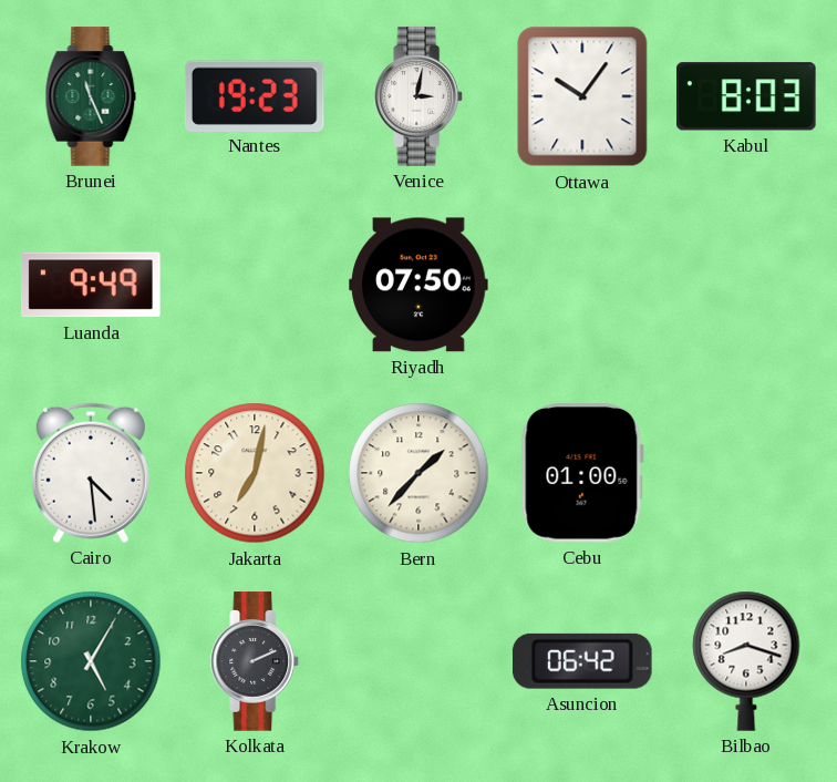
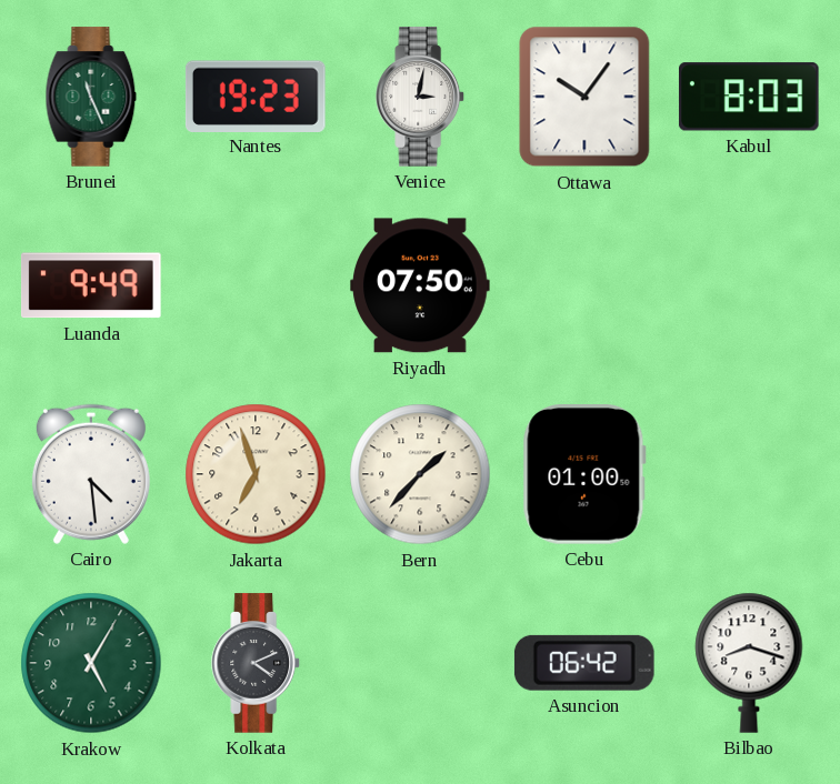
Jakarta: 7:02 -> 6:57 (256, 474)
Kolkata: 2:11 -> 4:11 (257, 663)
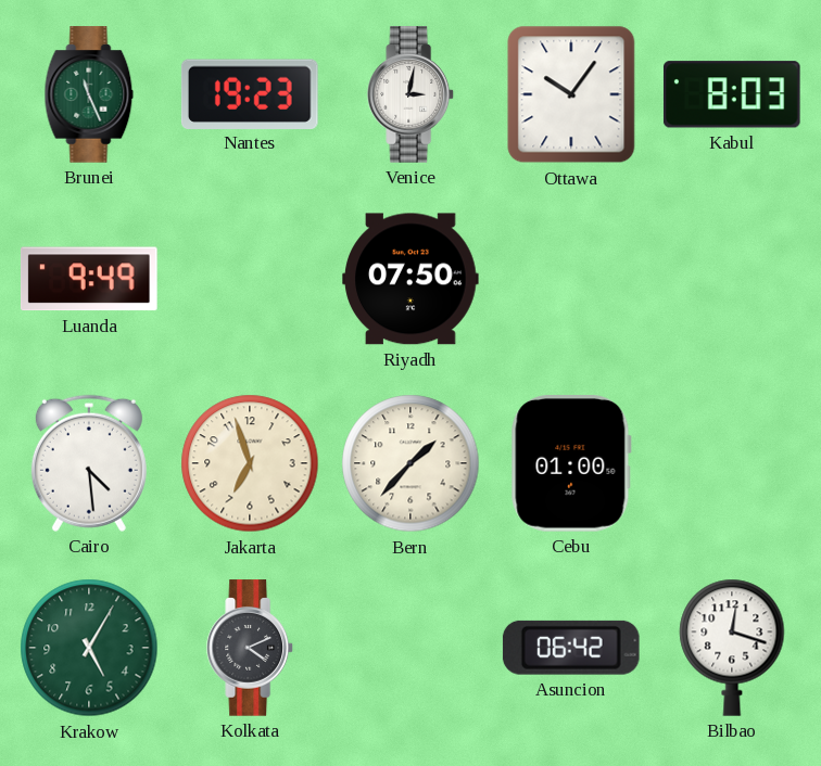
Bilbao: 8:18 -> 12:18 (732, 648)
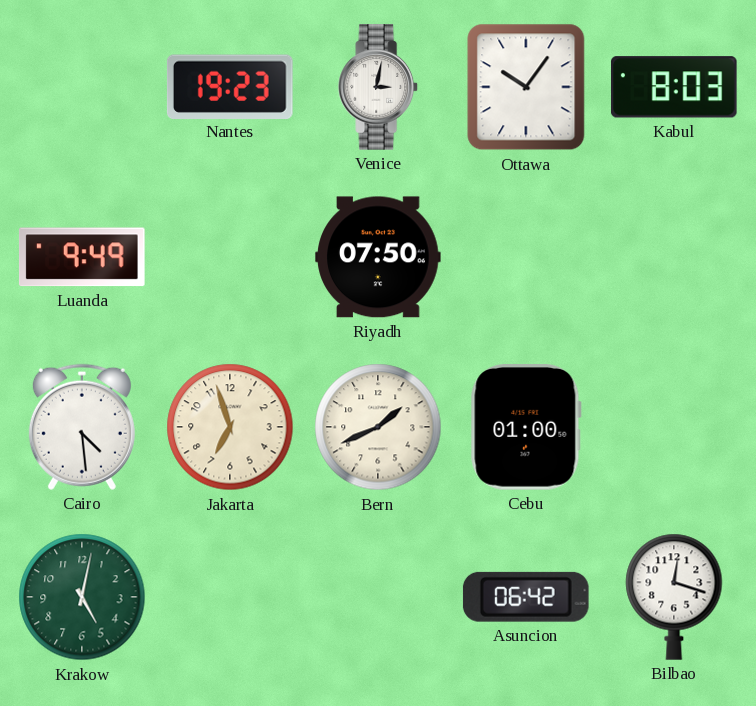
Brunei: 11:26 -> none (89, 94)
Bern: 1:37 -> 1:41 (378, 427)
Krakow: 5:05 -> 5:02 (82, 597)
Kolkata: 4:11 -> none (251, 648)
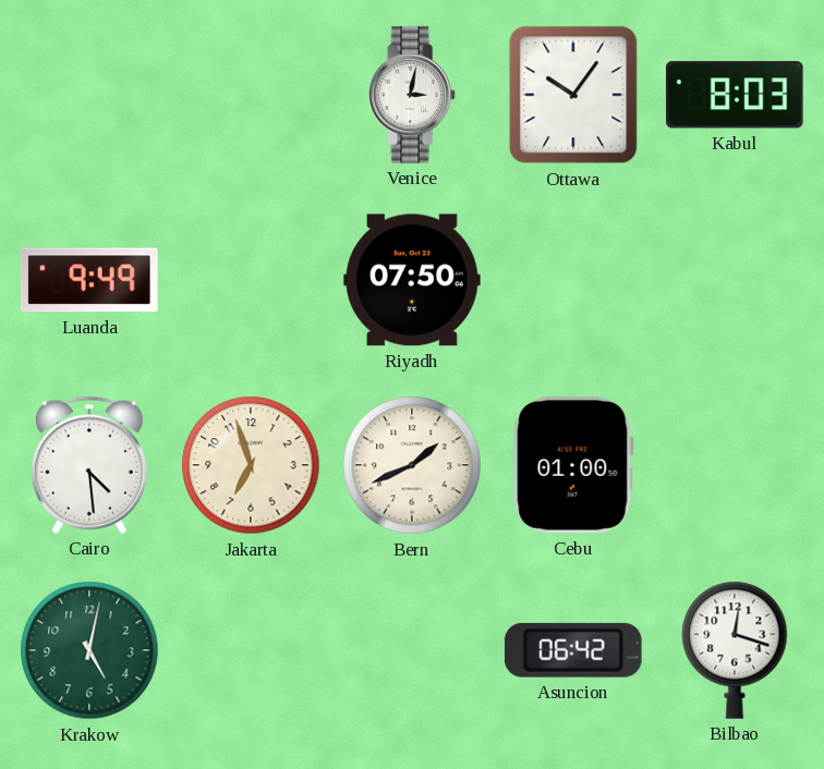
Nantes: 19:23 -> none (230, 86)
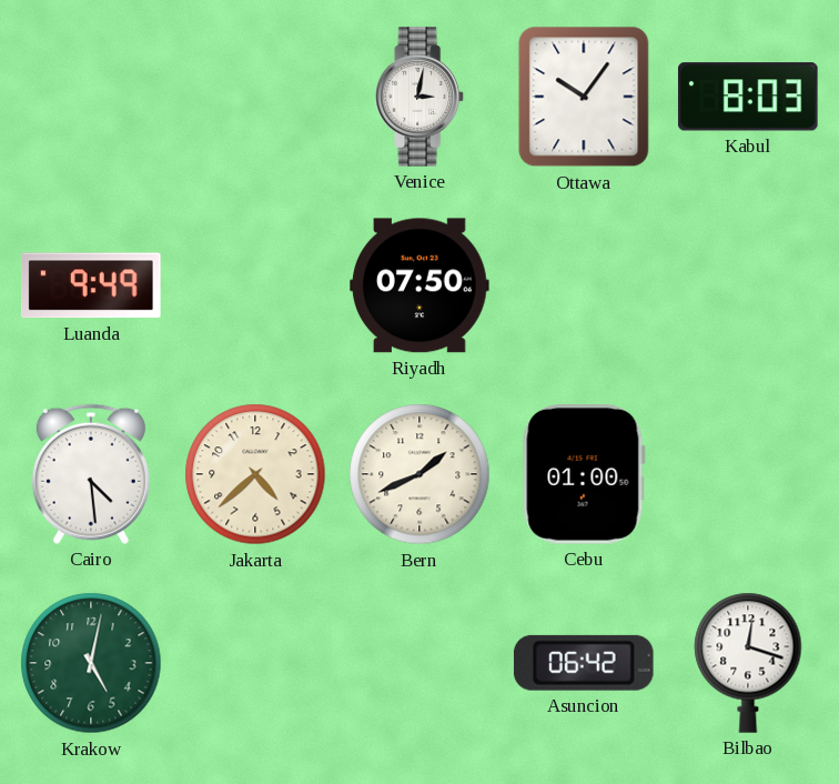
Jakarta: 6:57 -> 4:38 (255, 474)
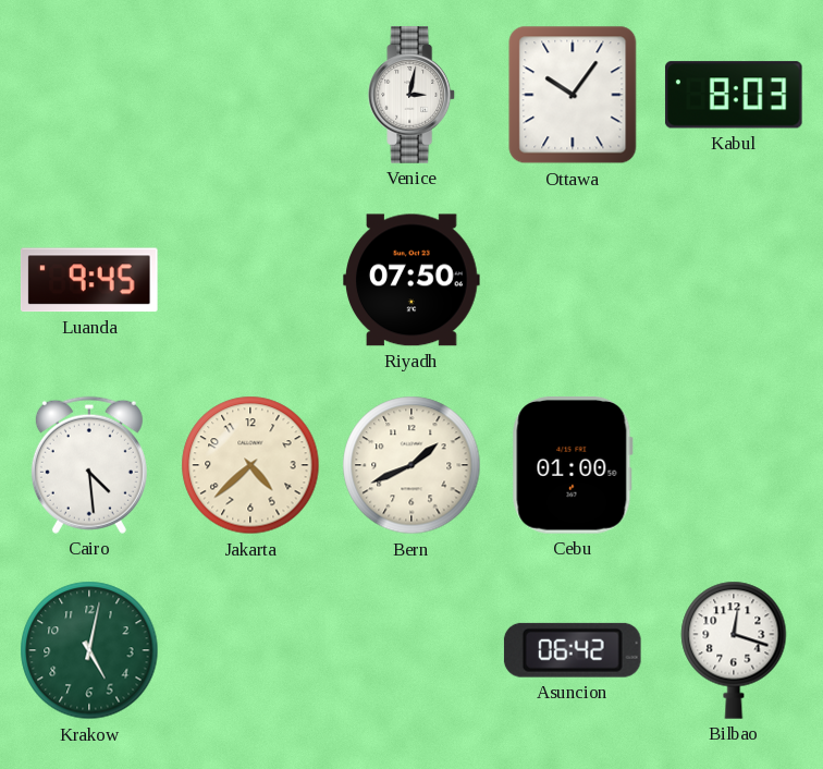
Luanda: 9:49 -> 9:45 (89, 280)
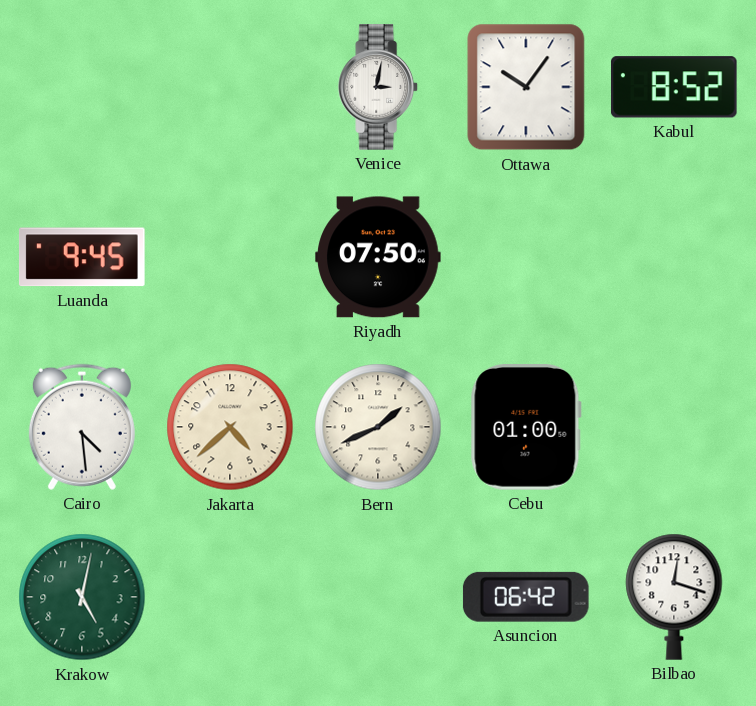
Kabul: 8:03 -> 8:52 (674, 87)
